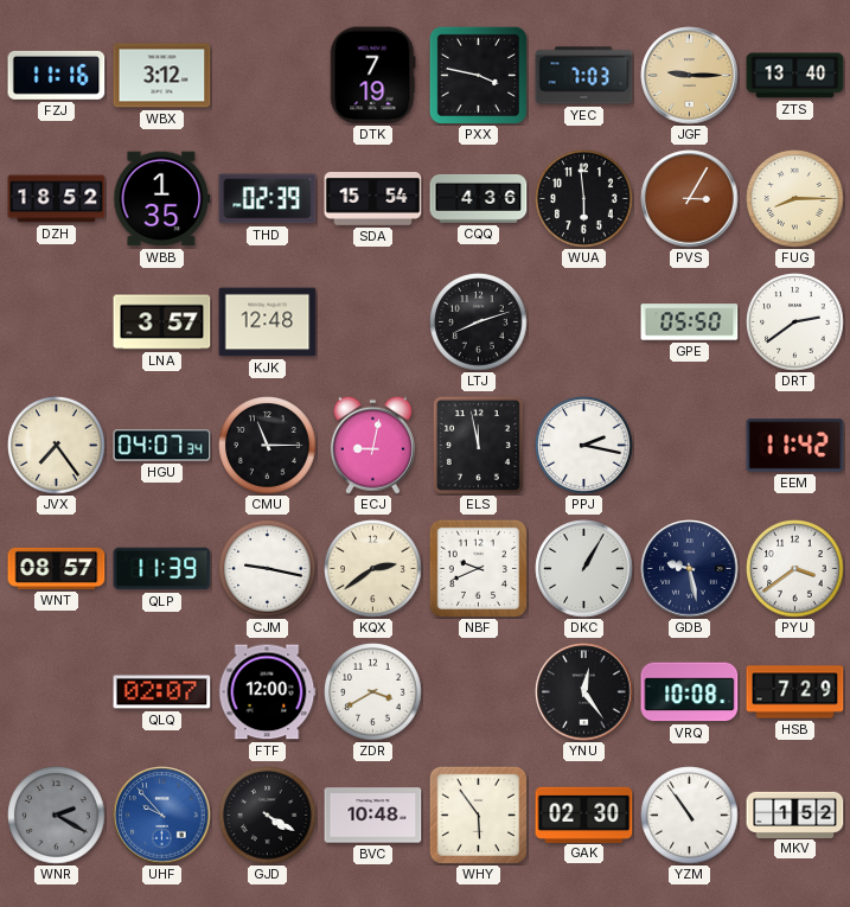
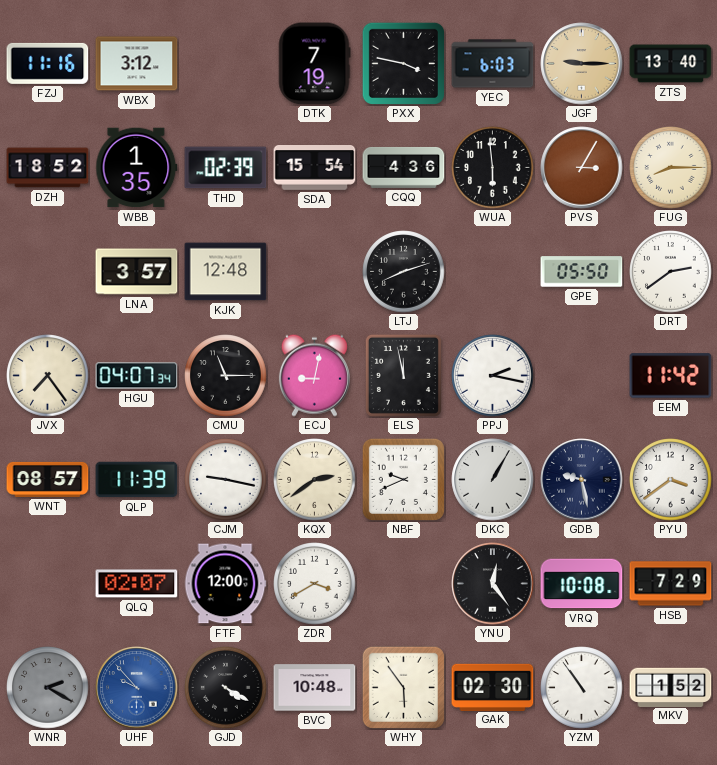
YEC: 7:03 -> 6:03 (493, 64)
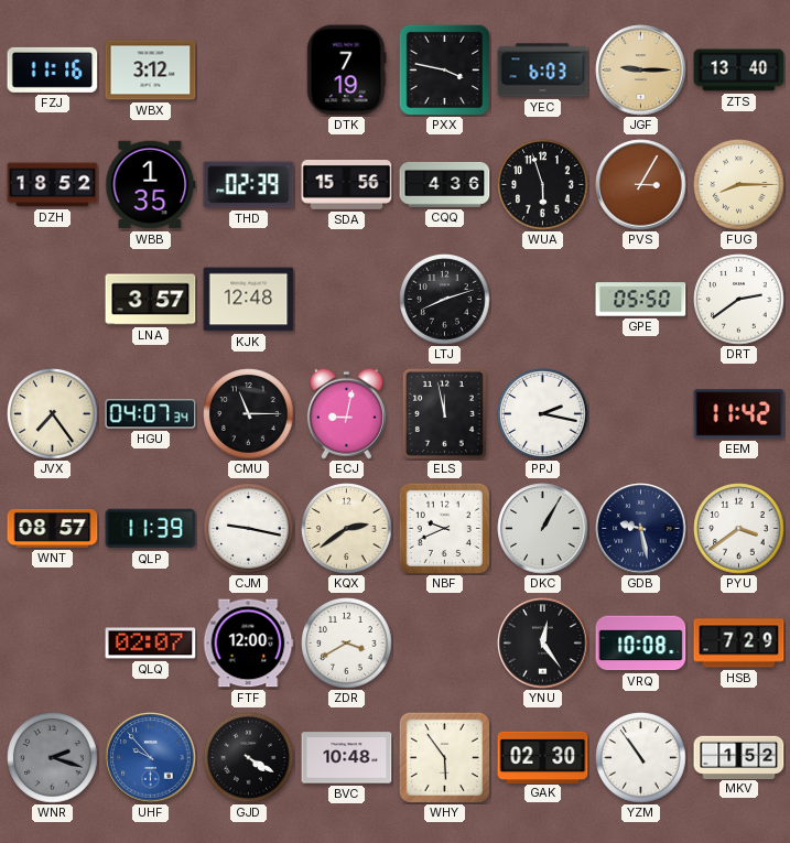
SDA: 15:54 -> 15:56 (347, 185)
WUA: 5:59 -> 5:57 (543, 185)
WNR: 2:20 -> 2:18 (53, 758)
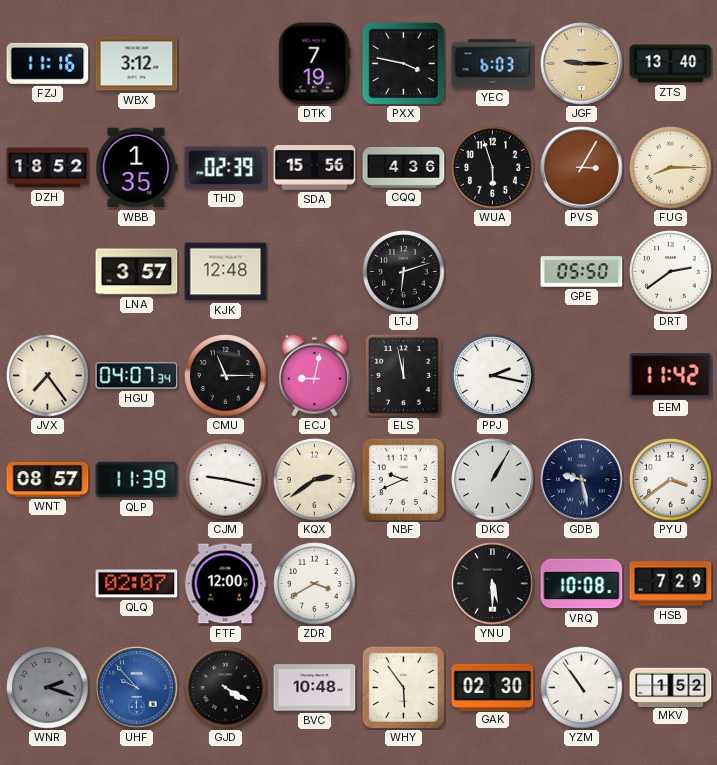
LTJ: 8:12 -> 6:12 (404, 272)
YNU: 12:24 -> 5:30 (493, 584)
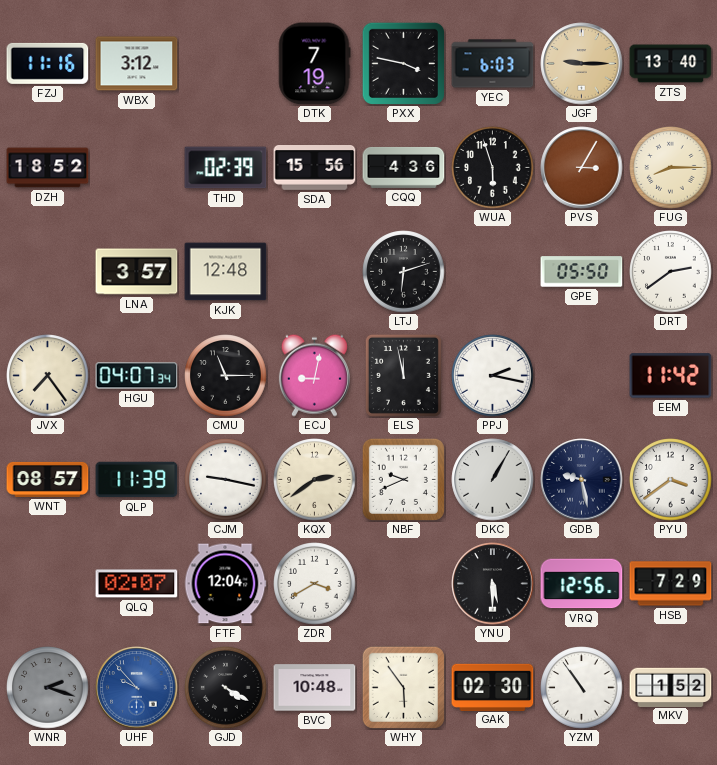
WBB: 1:35 -> none (137, 168)
FTF: 12:00 -> 12:04 (225, 584)
VRQ: 10:08 -> 12:56 (582, 584)
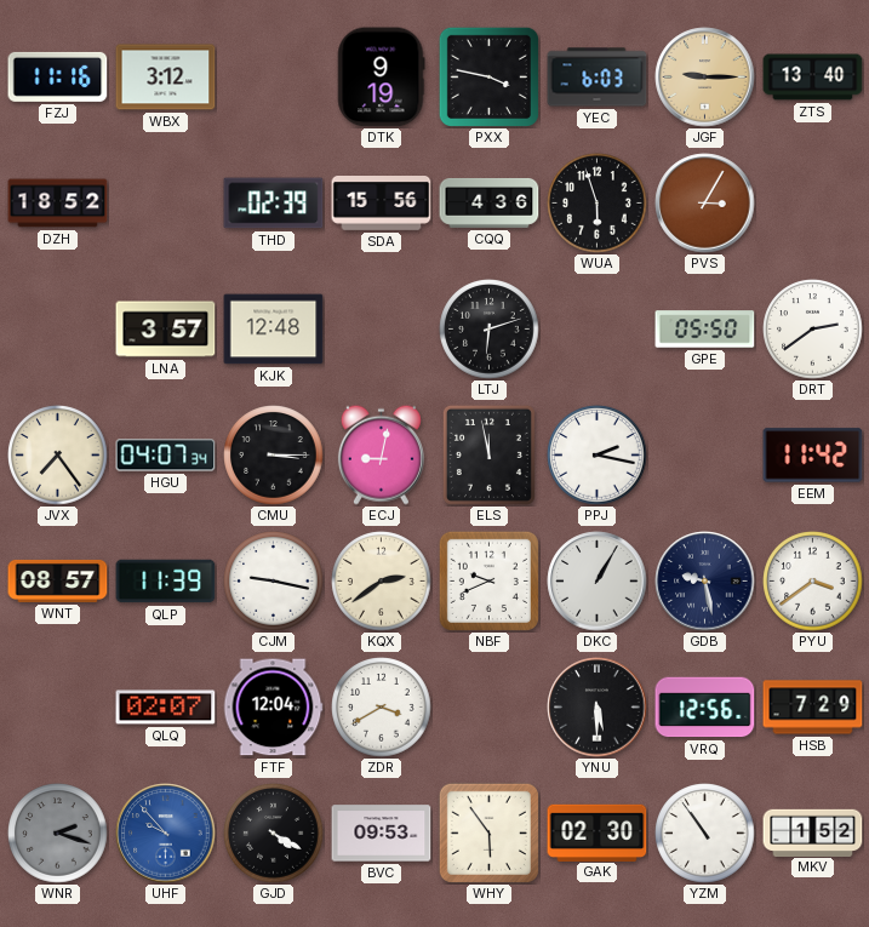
DTK: 7:19 -> 9:19 (381, 78)
FUG: 8:15 -> none (671, 168)
CMU: 11:15 -> 3:15 (274, 456)
BVC: 10:48 -> 09:53 (382, 834)
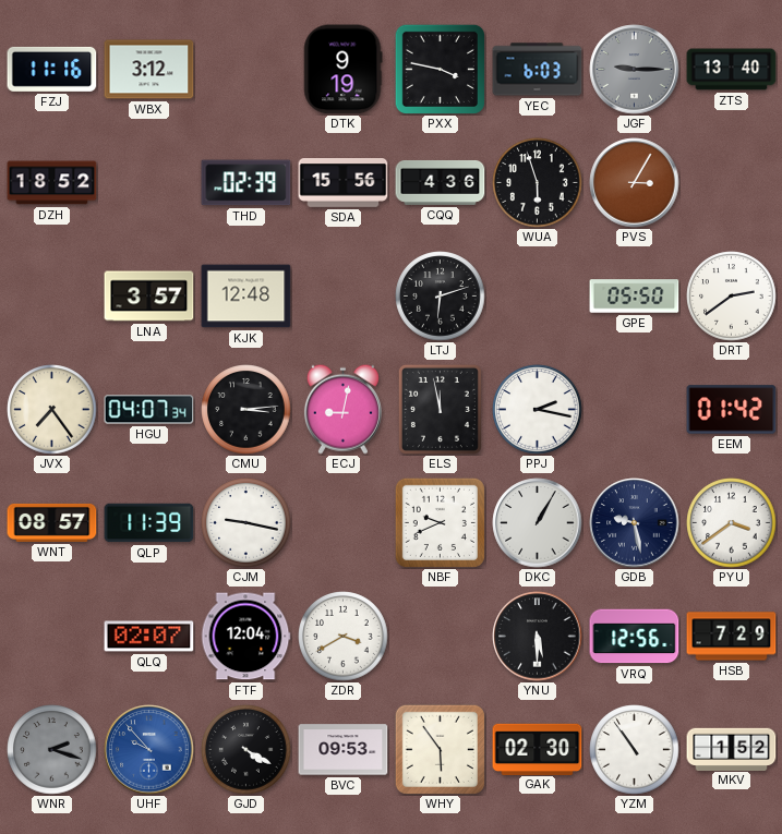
JGF dial: champagne -> grey (635, 70)
CMU: 3:15 -> 3:14 (246, 410)
EEM: 11:42 -> 01:42 (732, 410)
KQX: 2:39 -> none (382, 582)
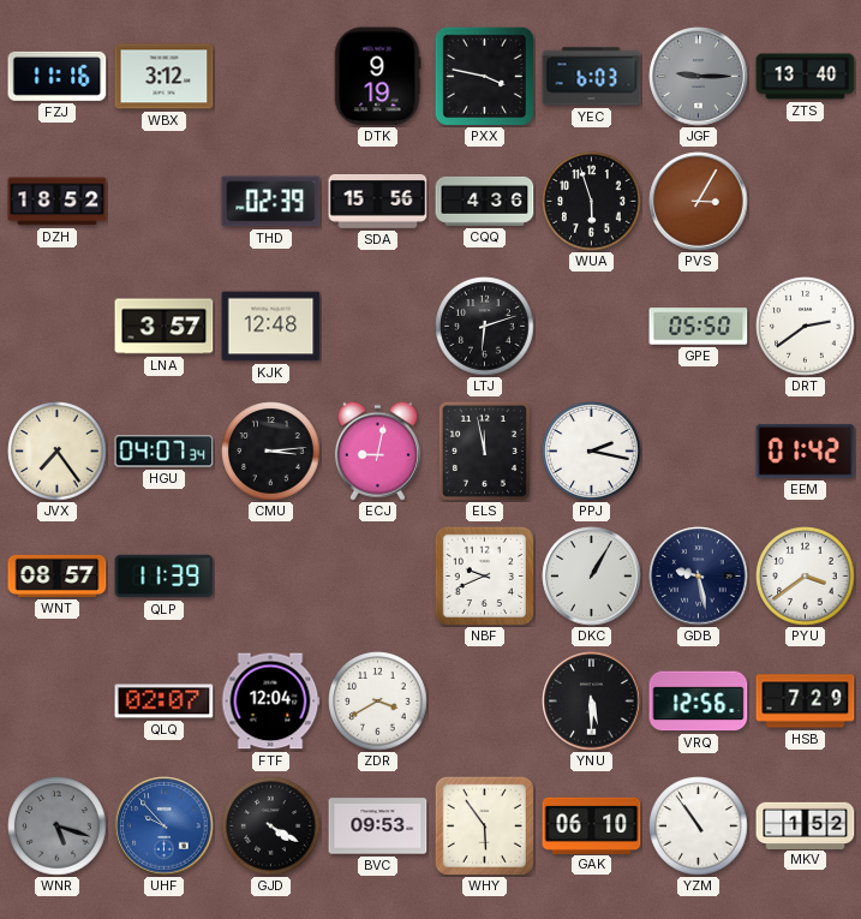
CJM: 9:17 -> none (246, 523)
WNR: 2:18 -> 5:18 (58, 826)
GAK: 02:30 -> 06:10 (592, 825)
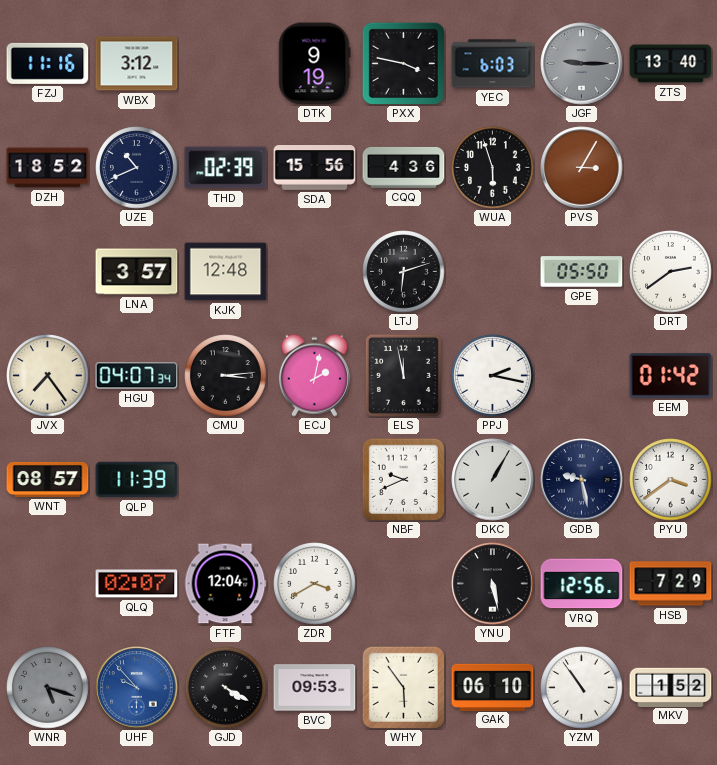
UZE: none -> 10:41 (137, 168)
ECJ: 9:02 -> 2:02 (314, 375)
YNU: 5:30 -> 5:28 (493, 584)
